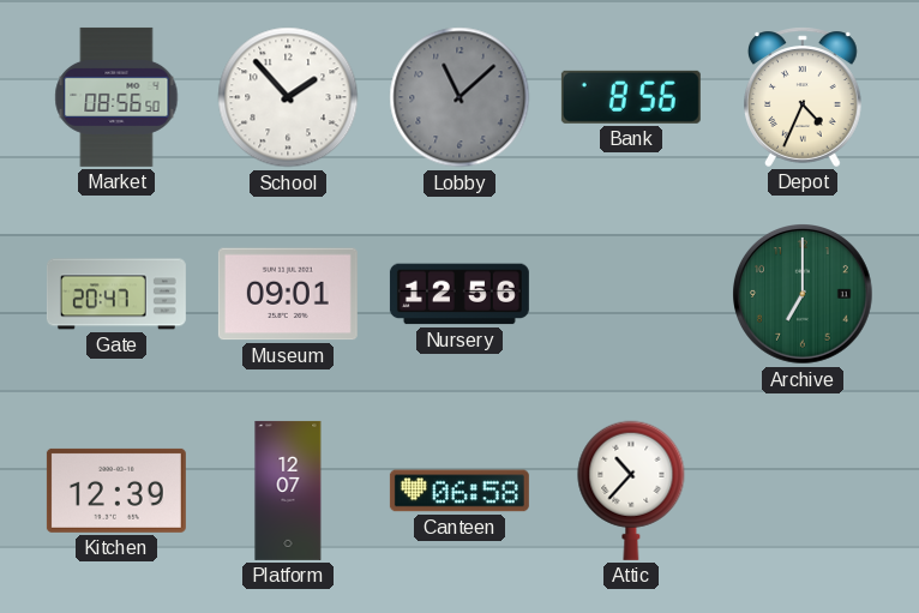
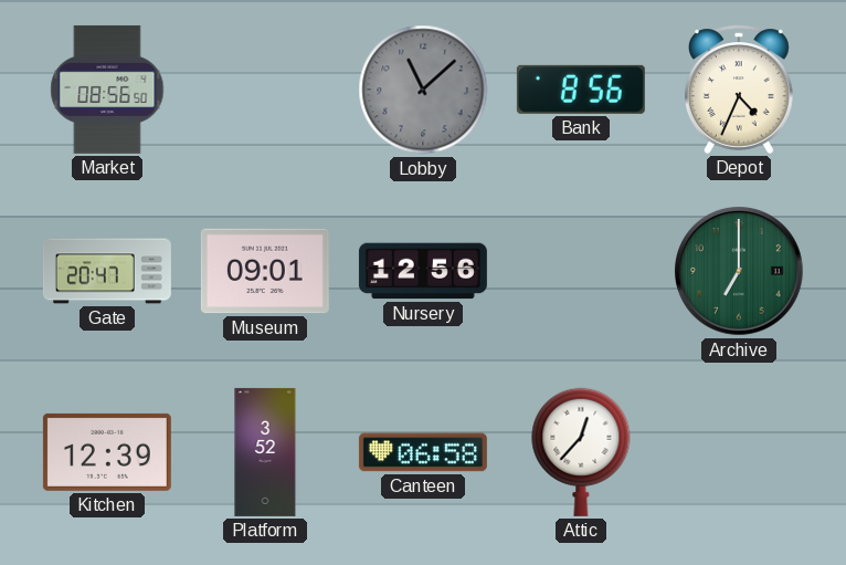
School: 1:53 -> none (288, 97)
Platform: 12:07 -> 3:52 (265, 452)
Attic: 10:37 -> 12:37 (581, 452)
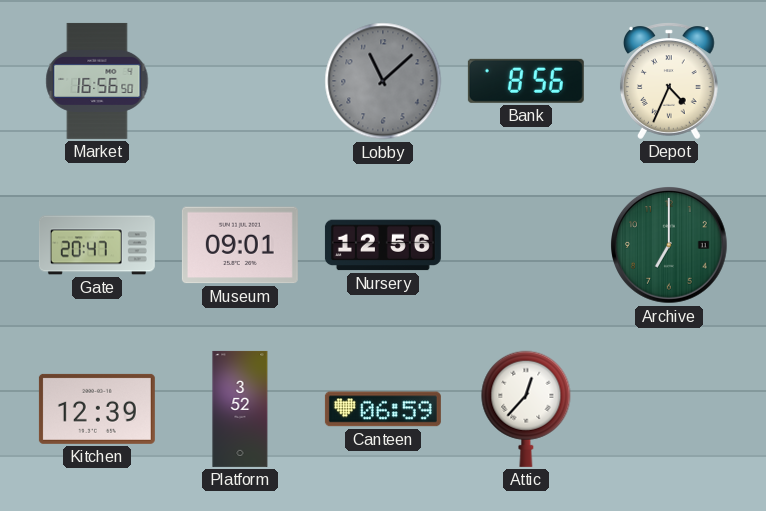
Market: 08:56 -> 16:56 (97, 81)
Canteen: 06:58 -> 06:59 (383, 409)
